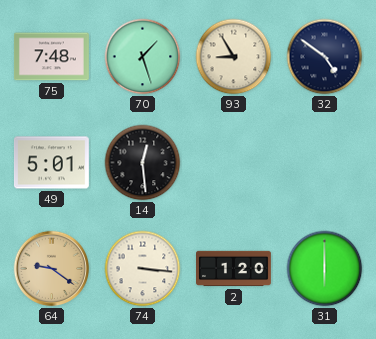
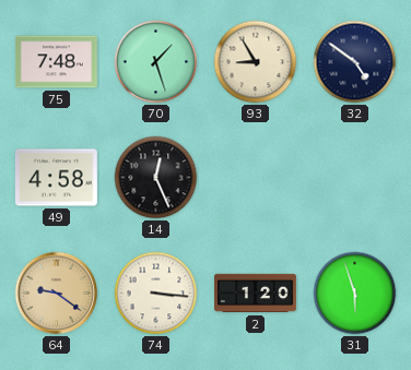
49: 5:01 -> 4:58 (56, 178)
14: 12:29 -> 12:26 (156, 178)
31: 6:00 -> 5:57 (355, 294)
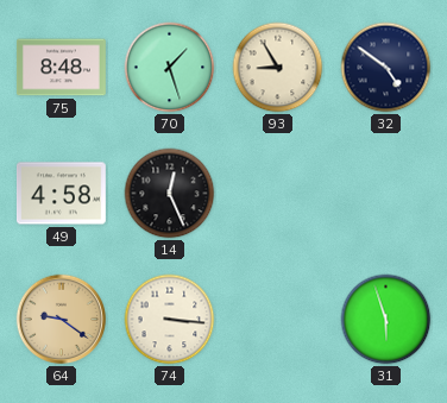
75: 7:48 -> 8:48 (61, 68)
2: 1:20 -> none (256, 294)
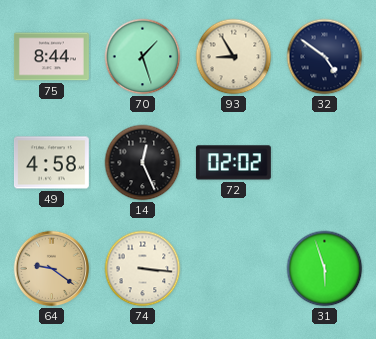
75: 8:48 -> 8:44 (51, 57)
72: none -> 02:02 (233, 163)
